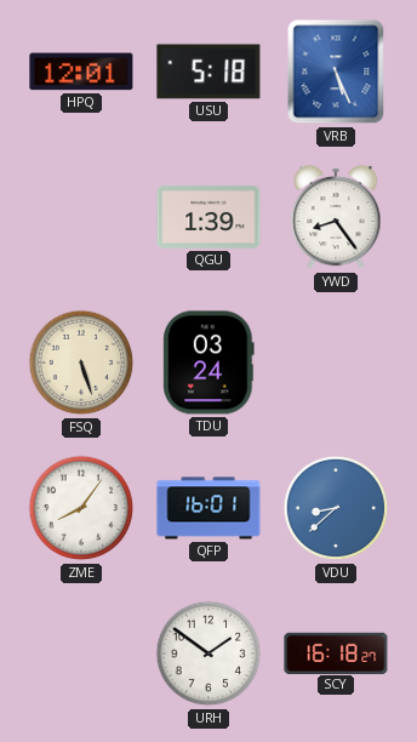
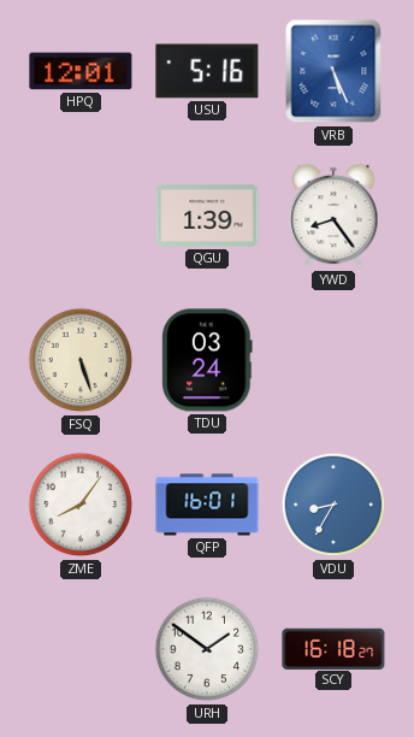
USU: 5:18 -> 5:16 (207, 71)
VDU: 8:38 -> 8:35 (333, 505)
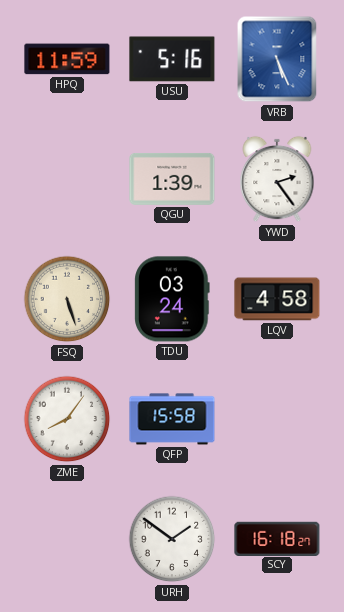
HPQ: 12:01 -> 11:59 (67, 59)
YWD: 8:24 -> 2:24 (277, 179)
LQV: none -> 4:58 (277, 299)
QFP: 16:01 -> 15:58 (172, 419)
VDU: 8:35 -> none (333, 505)
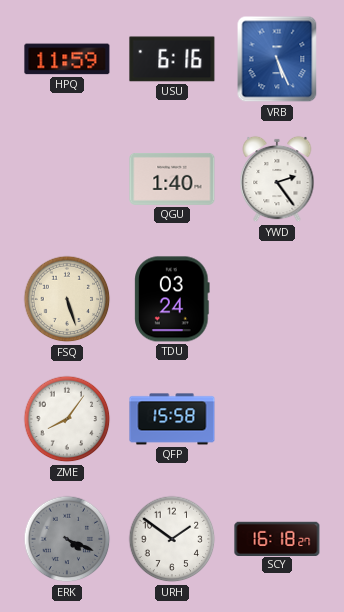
USU: 5:16 -> 6:16 (172, 59)
QGU: 1:39 -> 1:40 (172, 179)
LQV: 4:58 -> none (277, 299)
ERK: none -> 4:19 (67, 539)
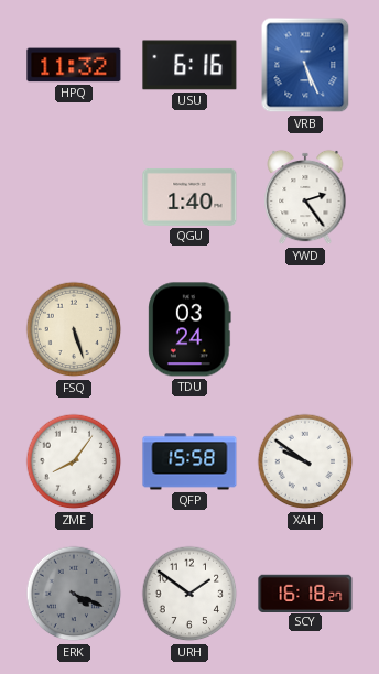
HPQ: 11:59 -> 11:32 (74, 65)
XAH: none -> 9:51 (305, 461)
